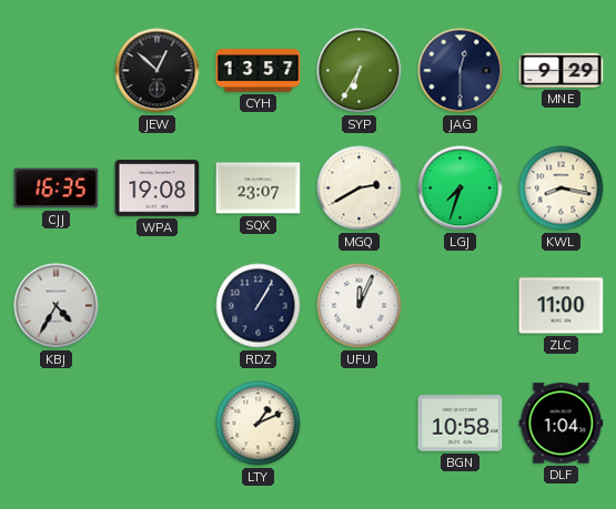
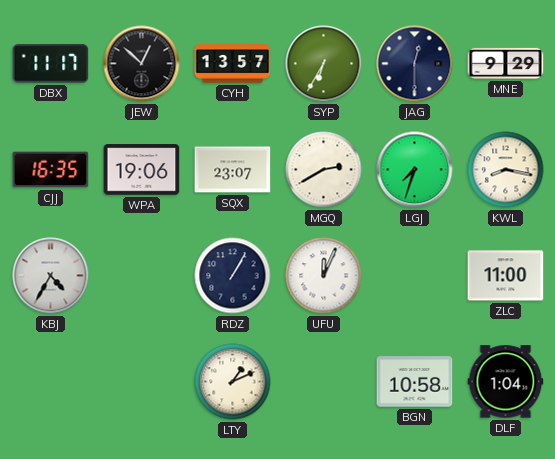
DBX: none -> 11:17 (51, 64)
WPA: 19:08 -> 19:06 (142, 170)
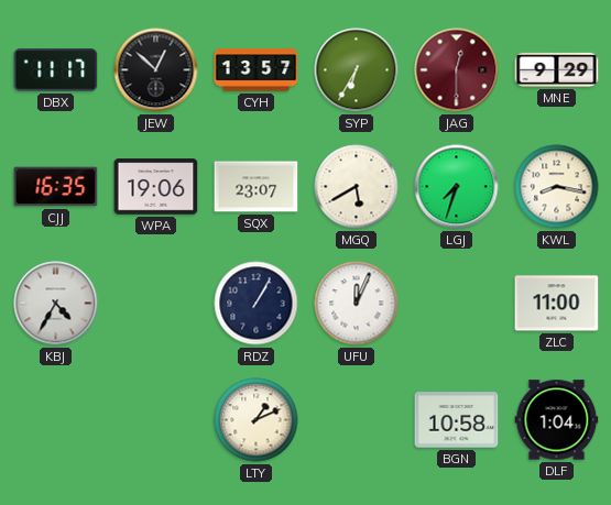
JAG dial: navy -> burgundy (457, 70)
MGQ: 2:40 -> 5:40 (357, 187)
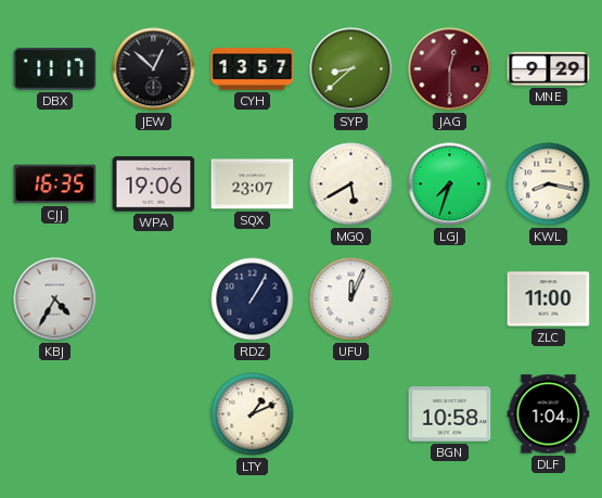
SYP: 6:35 -> 8:38 (351, 69)
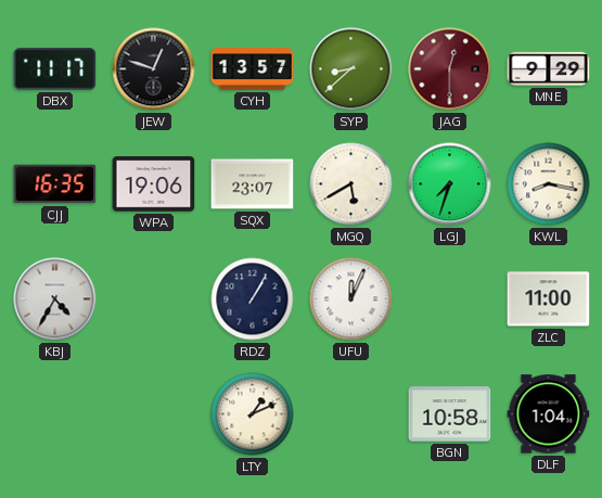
JEW: 12:52 -> 12:48 (154, 69)
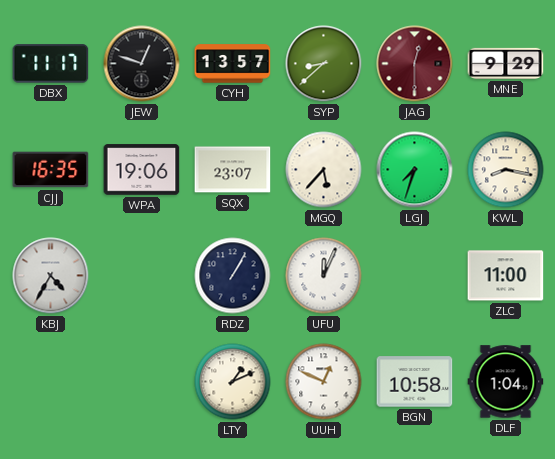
MGQ: 5:40 -> 5:37 (324, 170)
UUH: none -> 12:49 (324, 382)
